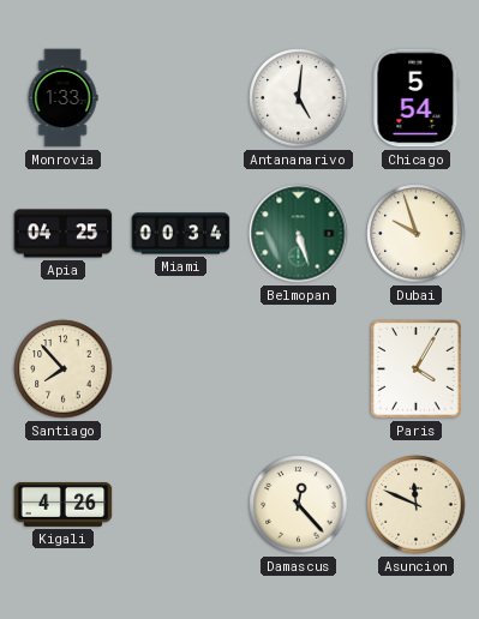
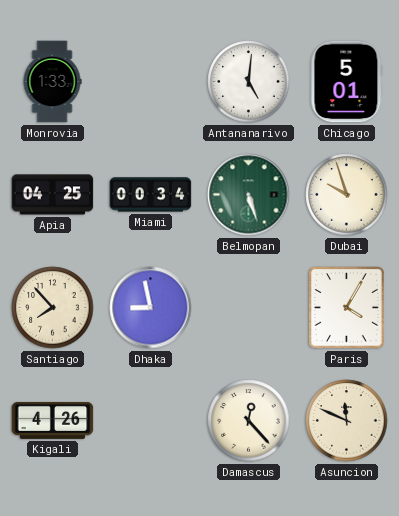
Chicago: 5:54 -> 5:01 (347, 82)
Dhaka: none -> 8:58 (151, 308)
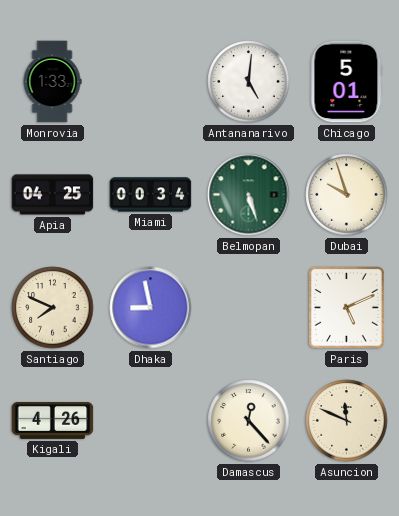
Santiago: 7:53 -> 7:49 (53, 308)
Paris: 4:05 -> 5:11 (347, 308)
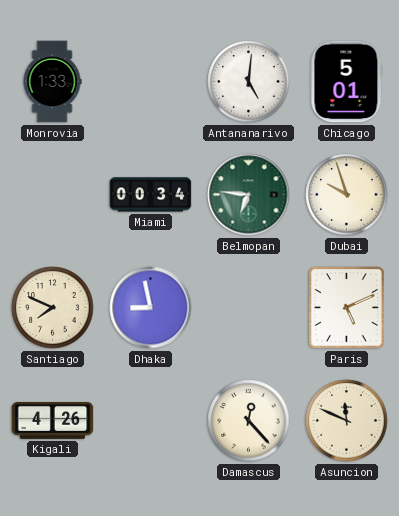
Apia: 04:25 -> none (53, 195)
Belmopan: 5:27 -> 6:46 (249, 195)
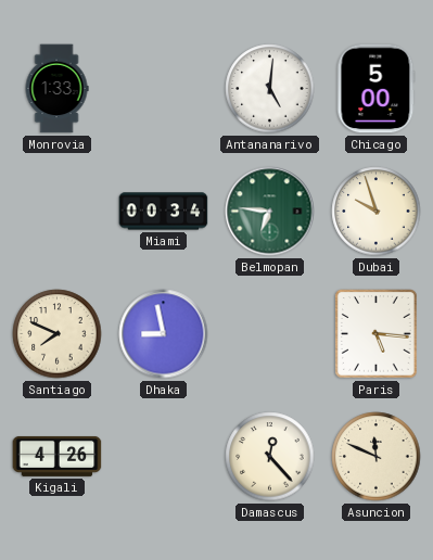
Chicago: 5:01 -> 5:00 (377, 89)
Paris: 5:11 -> 5:16 (377, 334)
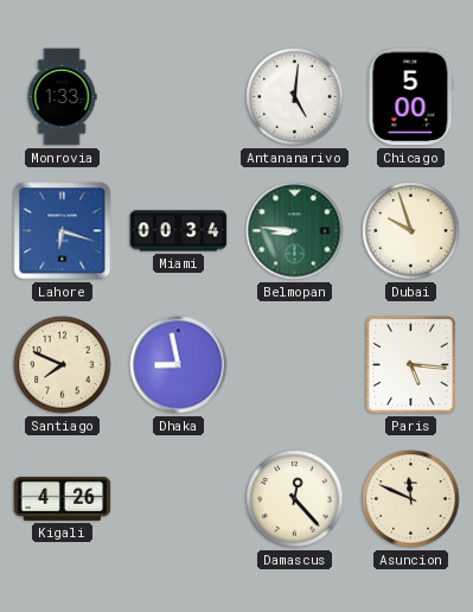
Lahore: none -> 6:18 (63, 231)
Belmopan: 6:46 -> 8:46 (295, 231)
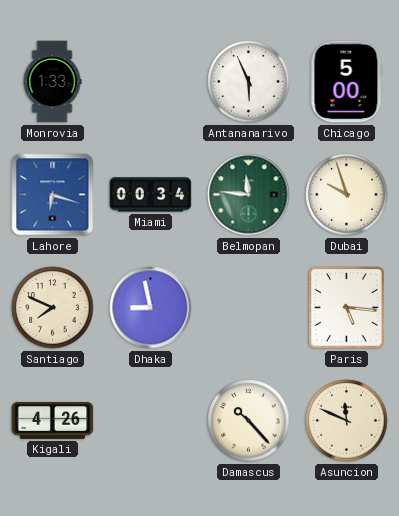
Antananarivo: 5:01 -> 5:56 (249, 82)
Belmopan: 8:46 -> 11:46 (249, 195)
Damascus: 12:23 -> 10:23 (249, 421)
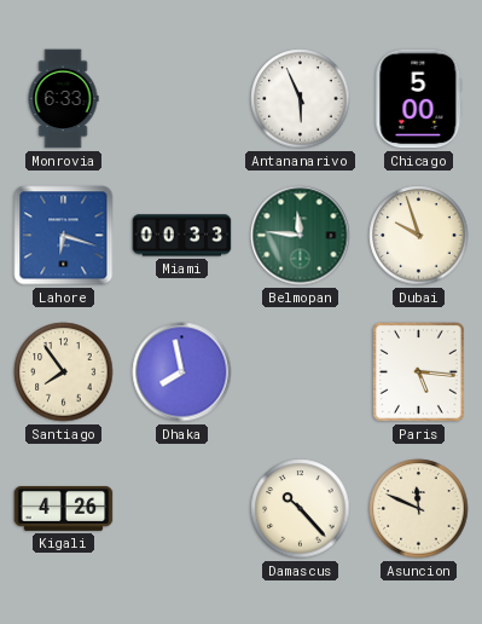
Monrovia: 1:33 -> 6:33 (63, 99)
Miami: 00:34 -> 00:33 (182, 236)
Santiago: 7:49 -> 7:54 (64, 372)
Dhaka: 8:58 -> 7:58 (182, 372)
